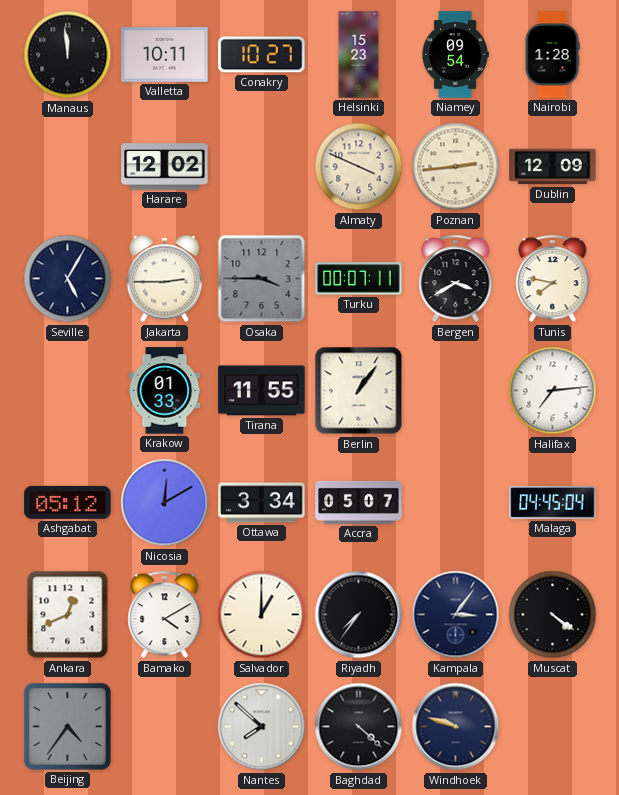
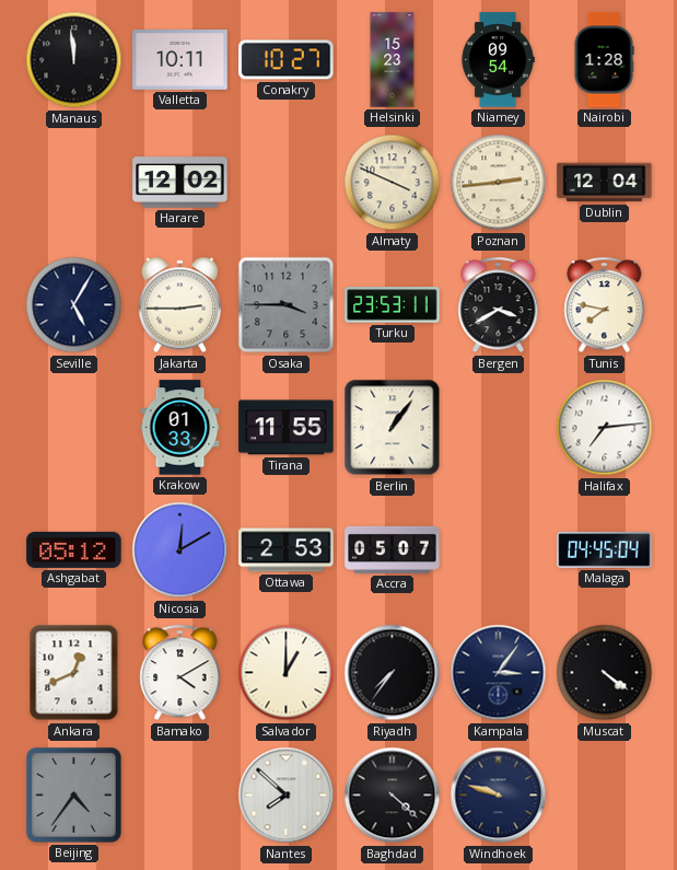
Dublin: 12:09 -> 12:04 (605, 183)
Turku: 00:07 -> 23:53 (393, 305)
Ottawa: 3:34 -> 2:53 (287, 550)
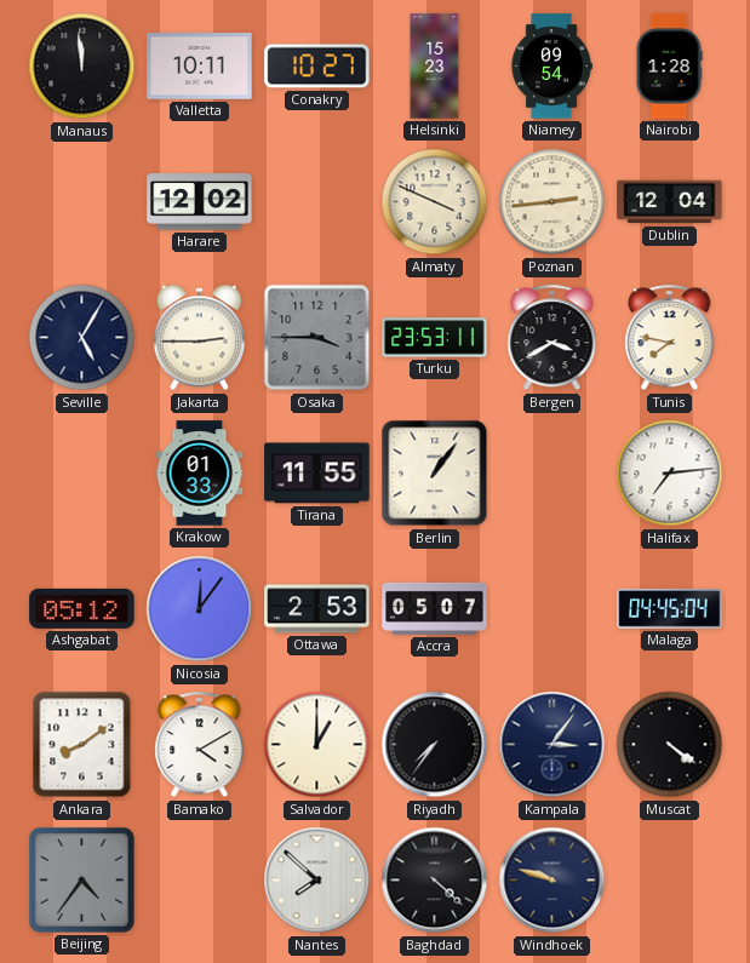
Nicosia: 12:10 -> 12:06 (200, 609)
Ankara: 12:41 -> 8:09 (82, 745)
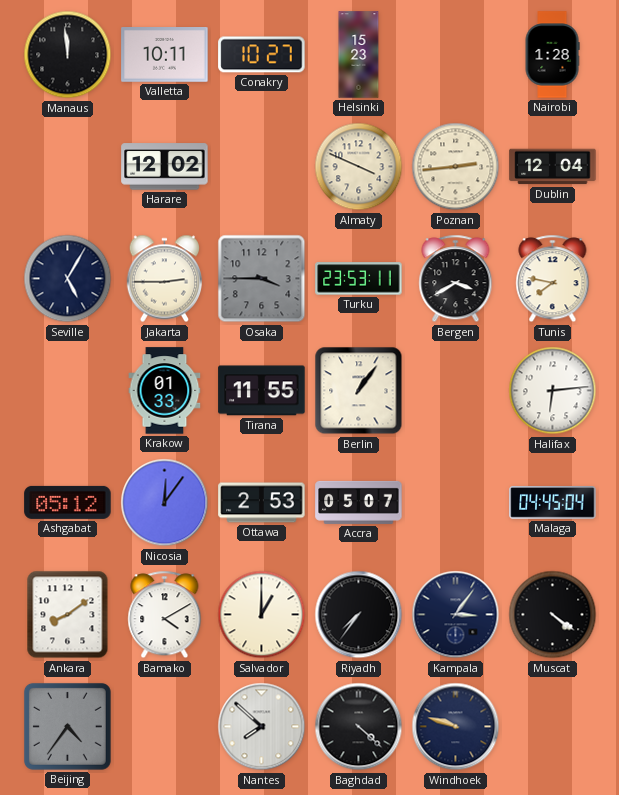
Niamey: 09:54 -> none (551, 67)
Halifax: 7:14 -> 6:14 (553, 391)
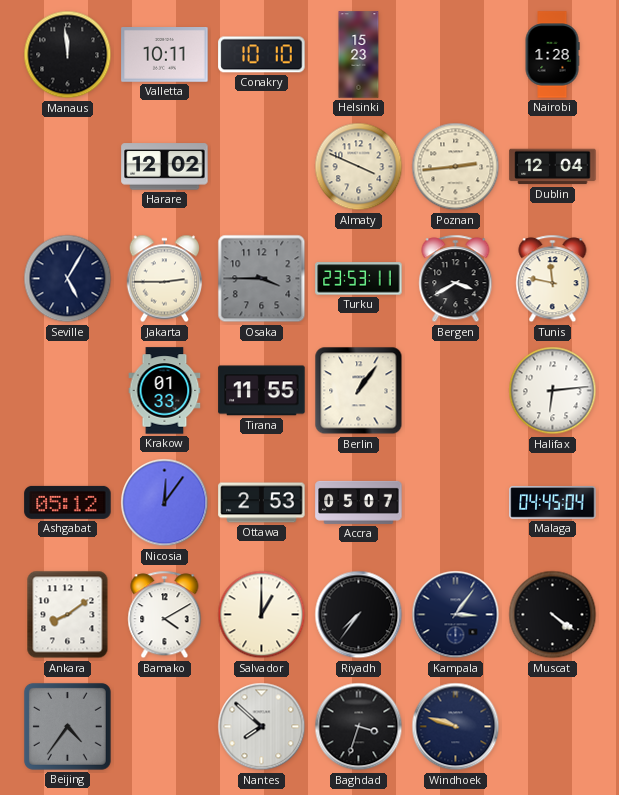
Conakry: 10:27 -> 10:10 (262, 55)
Tunis: 7:47 -> 11:47 (553, 279)
Baghdad: 4:22 -> 3:33 (359, 727)
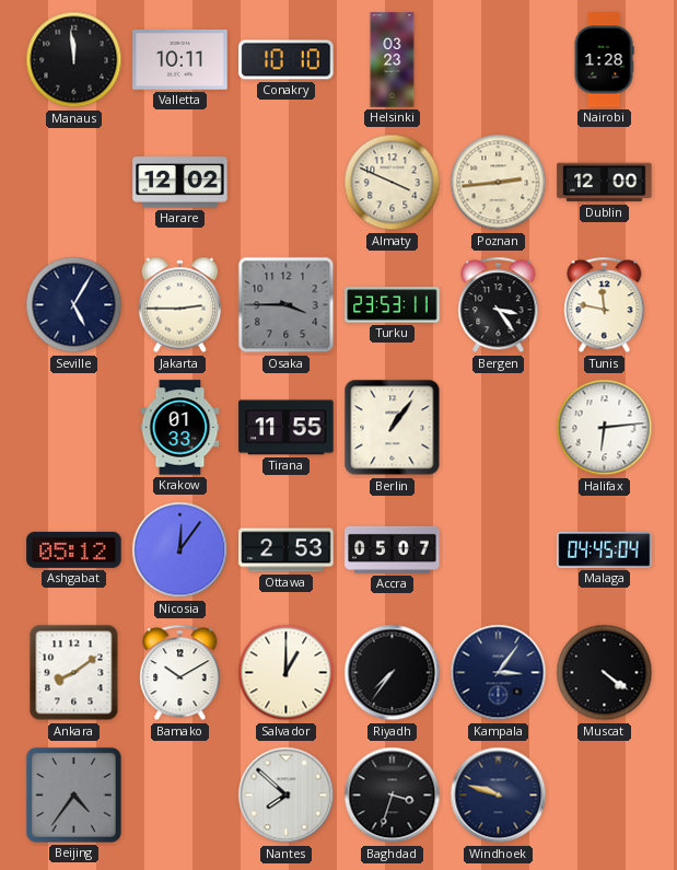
Helsinki: 15:23 -> 03:23 (393, 60)
Dublin: 12:04 -> 12:00 (605, 183)
Bergen: 3:40 -> 3:24 (499, 305)
Bamako: 4:10 -> 10:10 (180, 673)
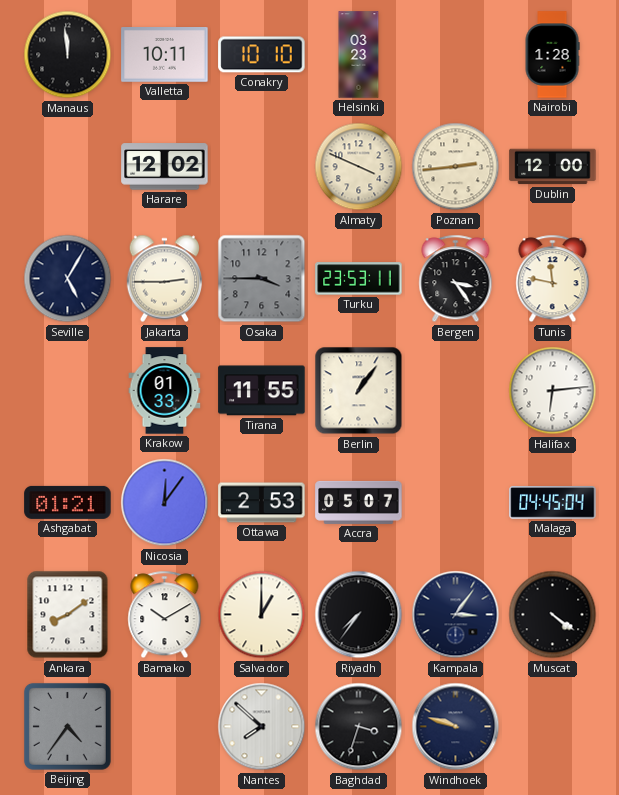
Ashgabat: 05:12 -> 01:21 (68, 502)
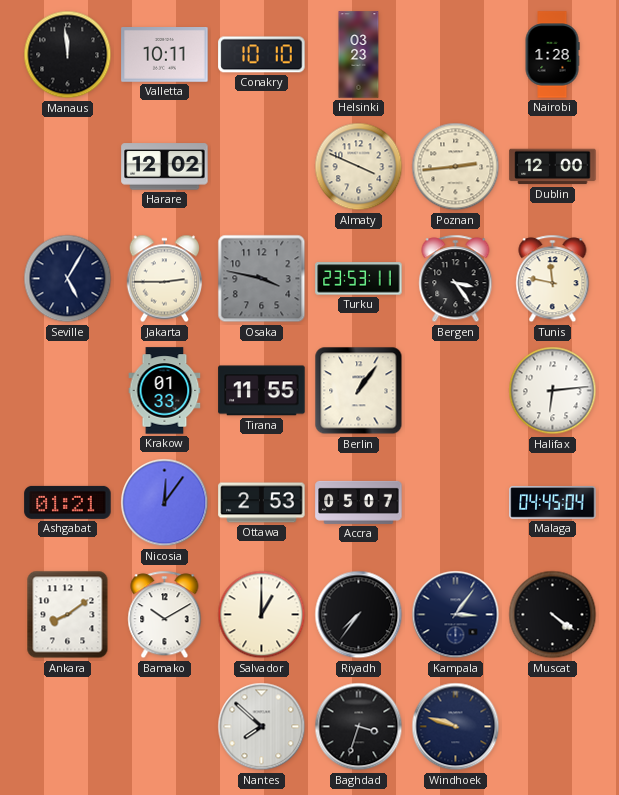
Osaka: 3:45 -> 3:47 (262, 279)
Beijing: 4:36 -> none (67, 726)
